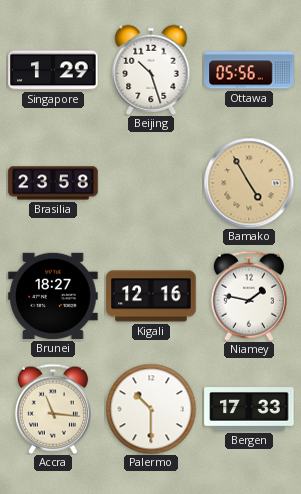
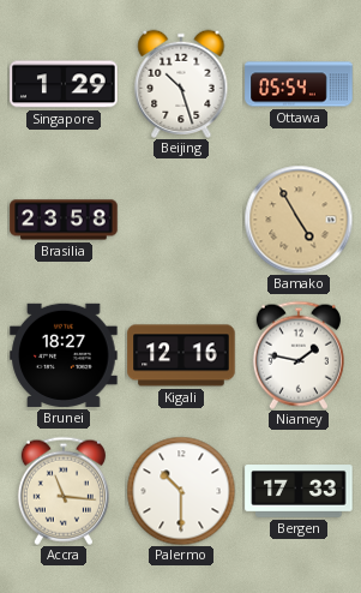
Ottawa: 05:56 -> 05:54 (299, 84)
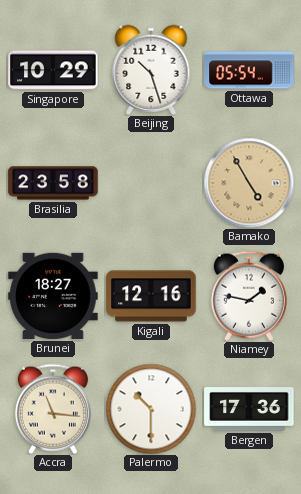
Singapore: 1:29 -> 10:29 (53, 70)
Bergen: 17:33 -> 17:36 (249, 409)
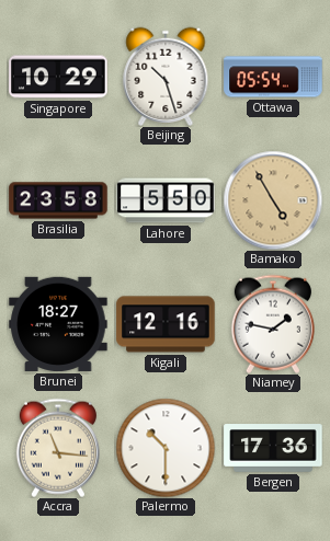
Lahore: none -> 5:50 (166, 200)
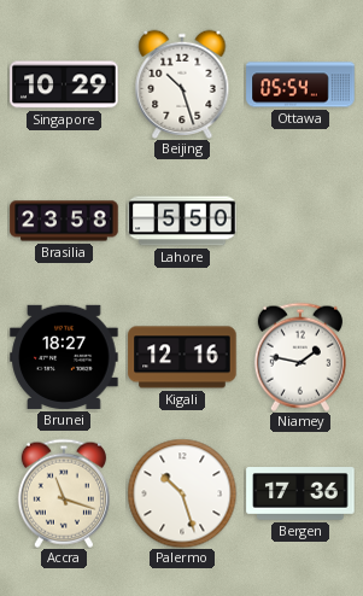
Bamako: 4:55 -> none (273, 200)
Accra: 11:16 -> 11:18 (64, 493)
Palermo: 10:30 -> 10:27 (182, 493)
